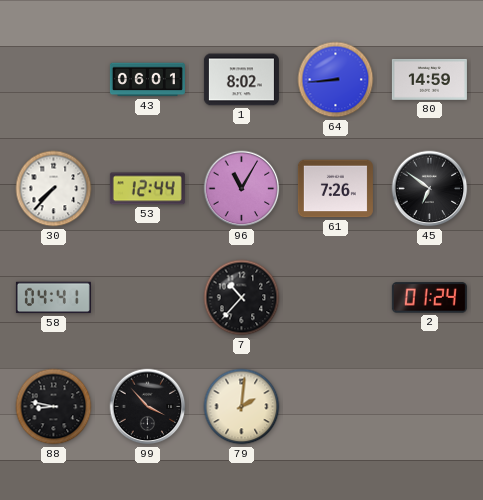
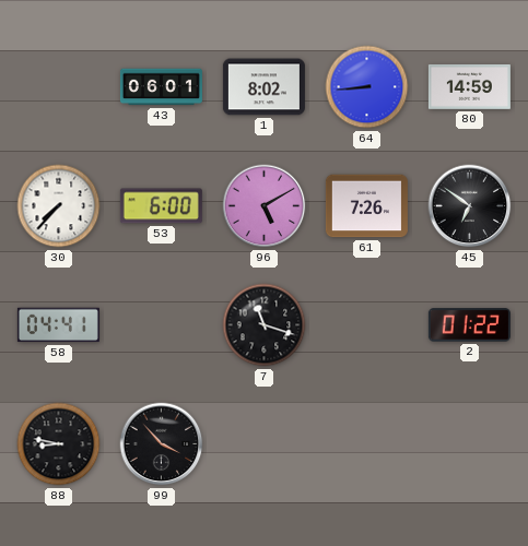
53: 12:44 -> 6:00 (161, 206)
96: 11:05 -> 5:10 (265, 206)
7: 10:37 -> 11:18 (265, 325)
2: 01:24 -> 01:22 (469, 325)
79: 2:01 -> none (242, 407)
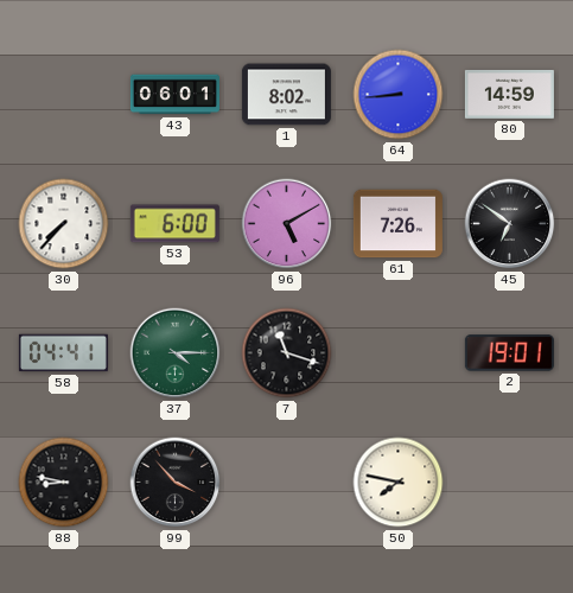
37: none -> 4:15 (176, 353)
2: 01:22 -> 19:01 (509, 353)
50: none -> 7:47 (399, 483)
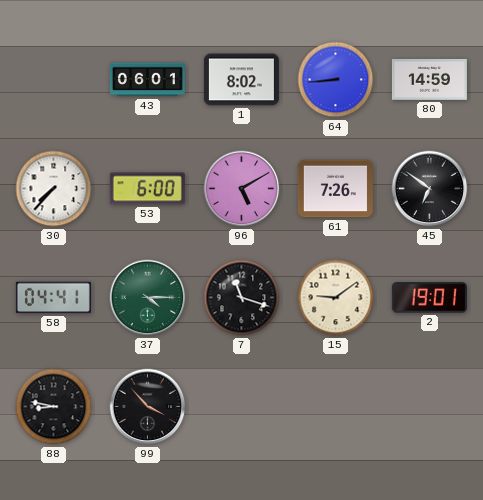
15: none -> 9:09 (336, 298)
50: 7:47 -> none (399, 483)
